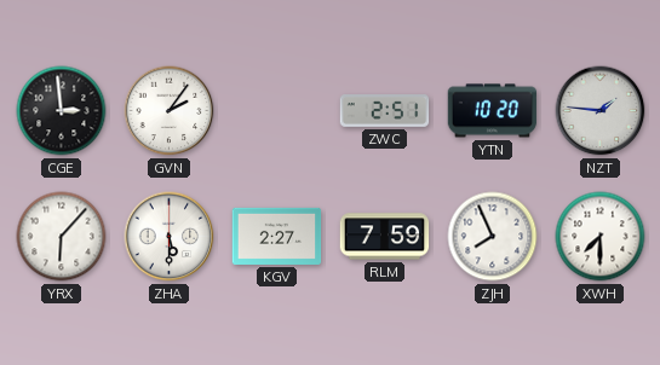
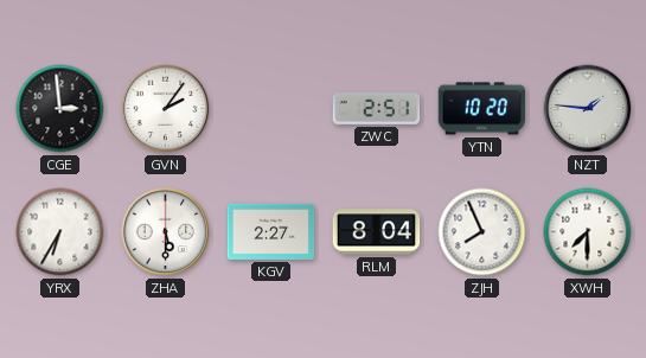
YRX: 6:07 -> 6:35 (60, 232)
RLM: 7:59 -> 8:04 (377, 232)
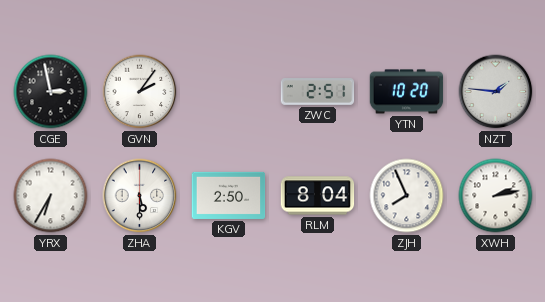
CGE: 2:59 -> 2:58 (51, 92)
KGV: 2:27 -> 2:50 (229, 195)
XWH: 7:30 -> 2:13 (496, 196)
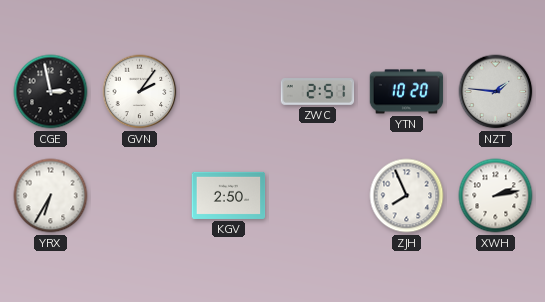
ZHA: 5:30 -> none (140, 196)
RLM: 8:04 -> none (318, 196)
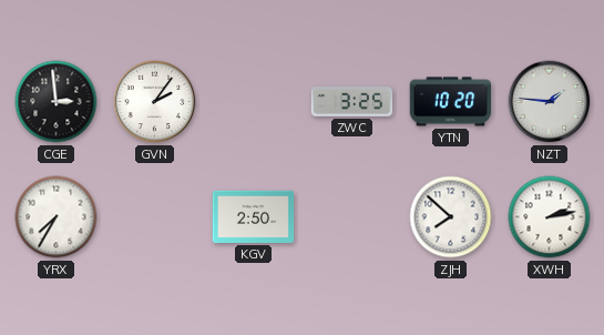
CGE: 2:58 -> 2:59 (57, 102)
ZWC: 2:51 -> 3:25 (352, 102)
YRX: 6:35 -> 7:35 (57, 217)
ZJH: 7:56 -> 7:52 (451, 217)
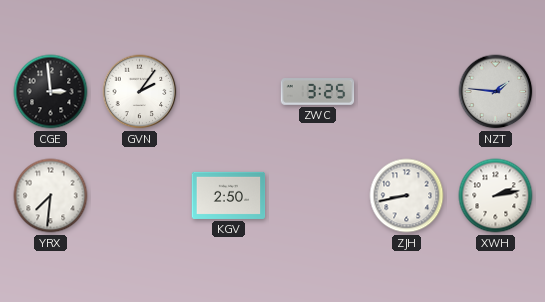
YTN: 10:20 -> none (451, 102)
YRX: 7:35 -> 7:31 (51, 196)
ZJH: 7:52 -> 8:43 (407, 196)
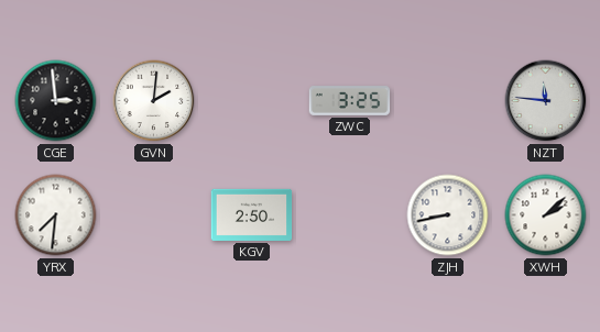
GVN: 2:06 -> 2:01 (154, 101)
NZT: 1:46 -> 11:46 (546, 101)
XWH: 2:13 -> 2:08 (546, 215)
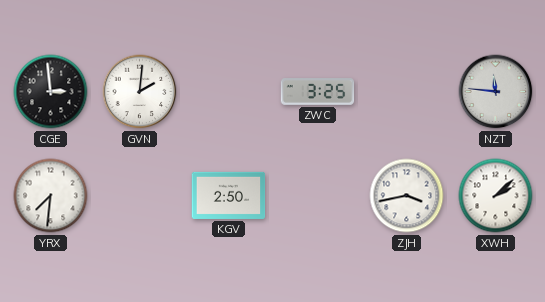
ZJH: 8:43 -> 3:43 (407, 196)
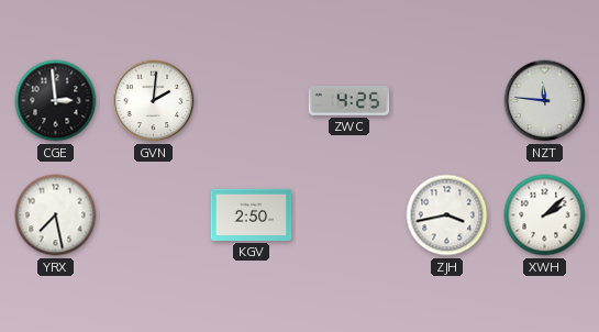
ZWC: 3:25 -> 4:25 (350, 101)
YRX: 7:31 -> 7:28 (56, 215)
